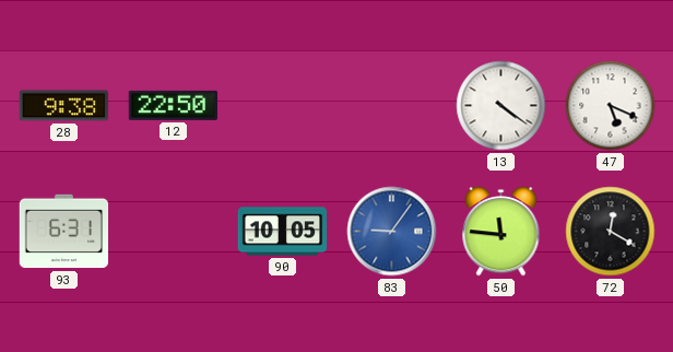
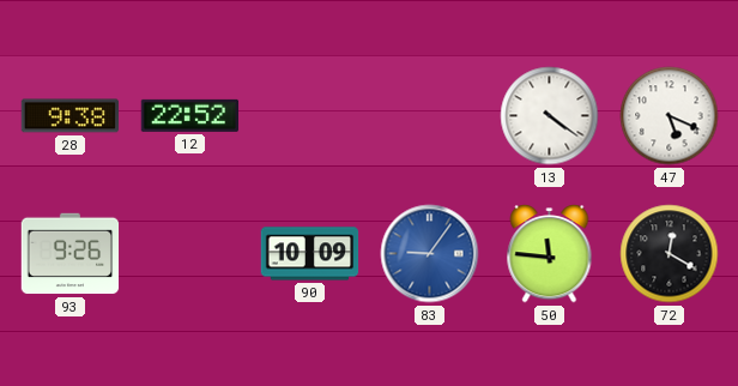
12: 22:50 -> 22:52 (189, 115)
93: 6:31 -> 9:26 (71, 254)
90: 10:05 -> 10:09 (310, 254)
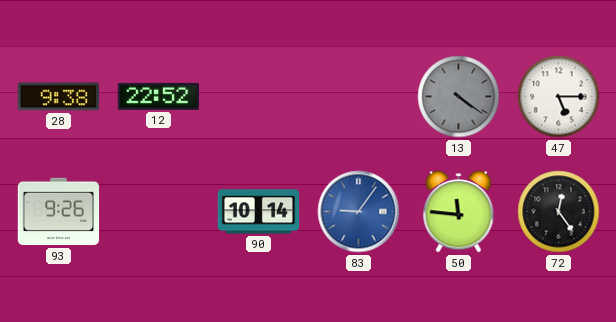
13 dial: white -> grey (459, 97)
47: 5:19 -> 5:15 (559, 97)
90: 10:09 -> 10:14 (259, 212)
72: 12:20 -> 12:24 (559, 212)
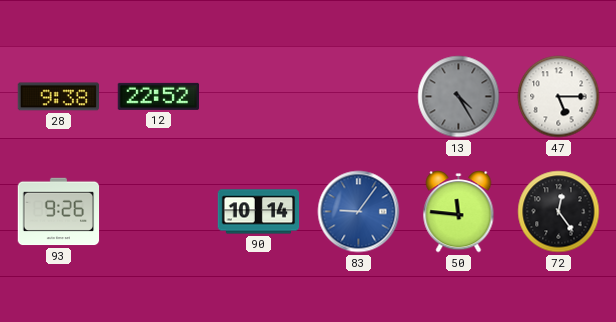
13: 4:21 -> 4:25 (459, 97)
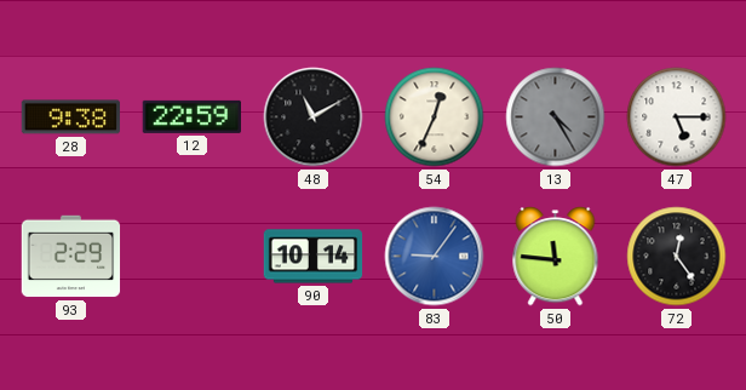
12: 22:52 -> 22:59 (191, 116)
48: none -> 11:10 (314, 117)
54: none -> 12:34 (435, 117)
93: 9:26 -> 2:29 (71, 257)
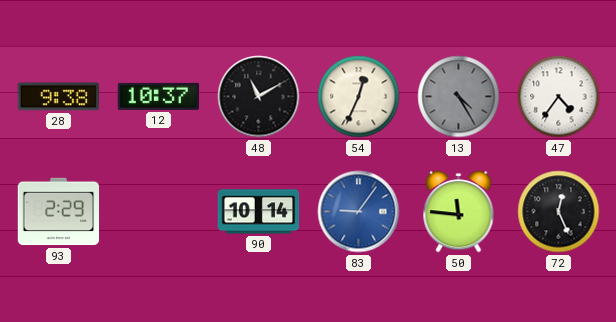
12: 22:59 -> 10:37 (158, 96)
47: 5:15 -> 4:36 (559, 97)
72: 12:24 -> 12:26 (559, 212)
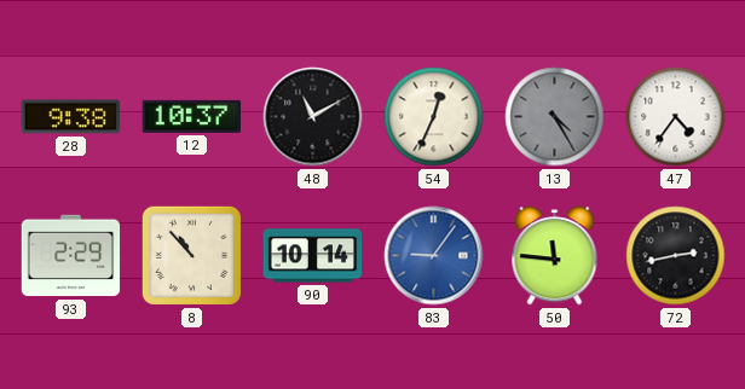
8: none -> 10:53 (191, 255)
72: 12:26 -> 2:43 (676, 256)
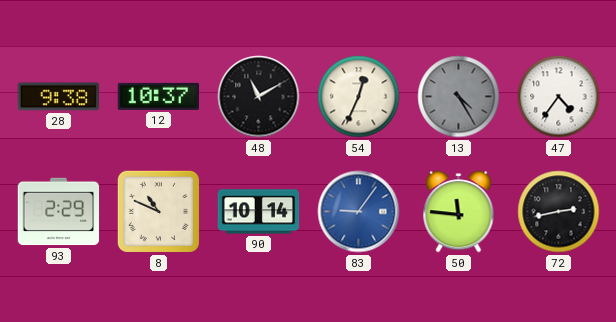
8: 10:53 -> 10:49 (158, 211)
